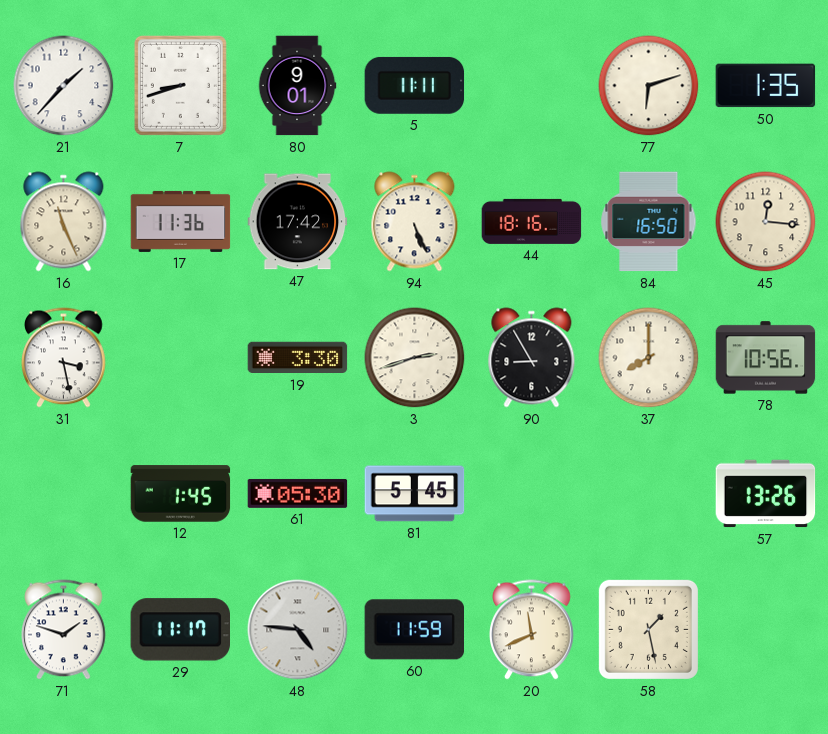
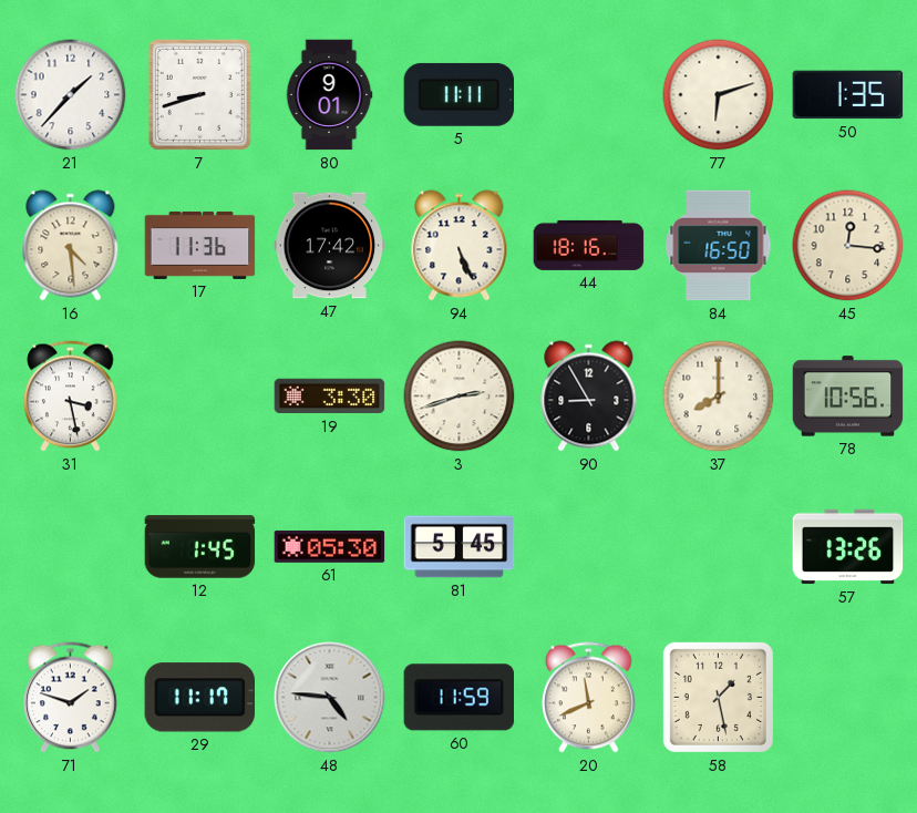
16: 11:26 -> 4:29 (71, 246)
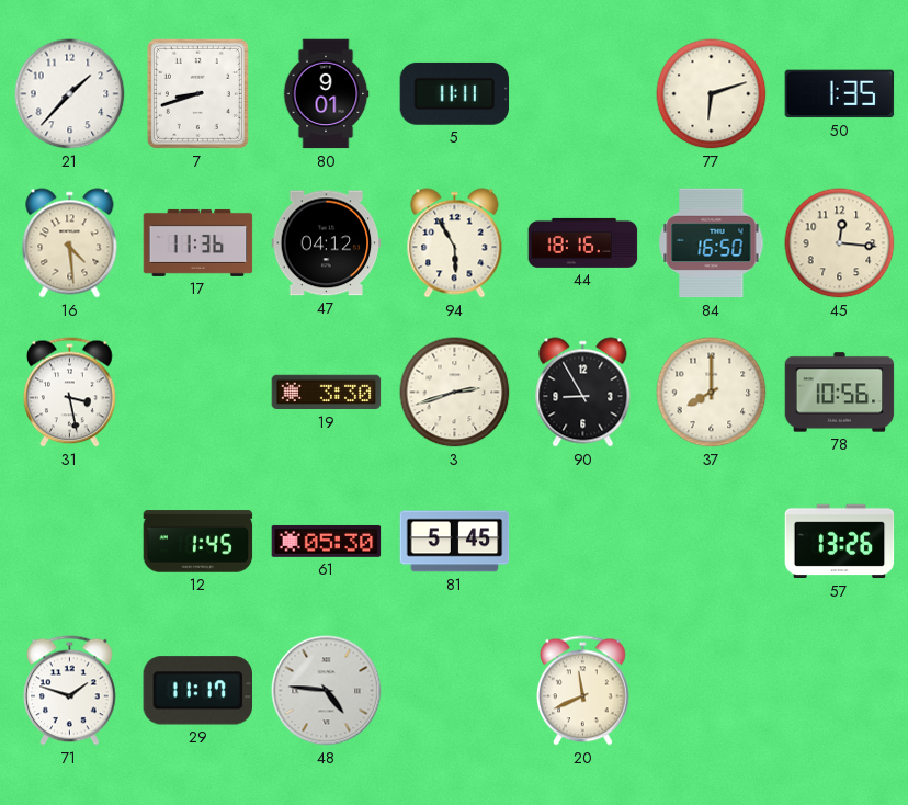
47: 17:42 -> 04:12 (327, 243)
94: 5:26 -> 5:55 (455, 243)
60: 11:59 -> none (458, 698)
58: 1:28 -> none (718, 697)
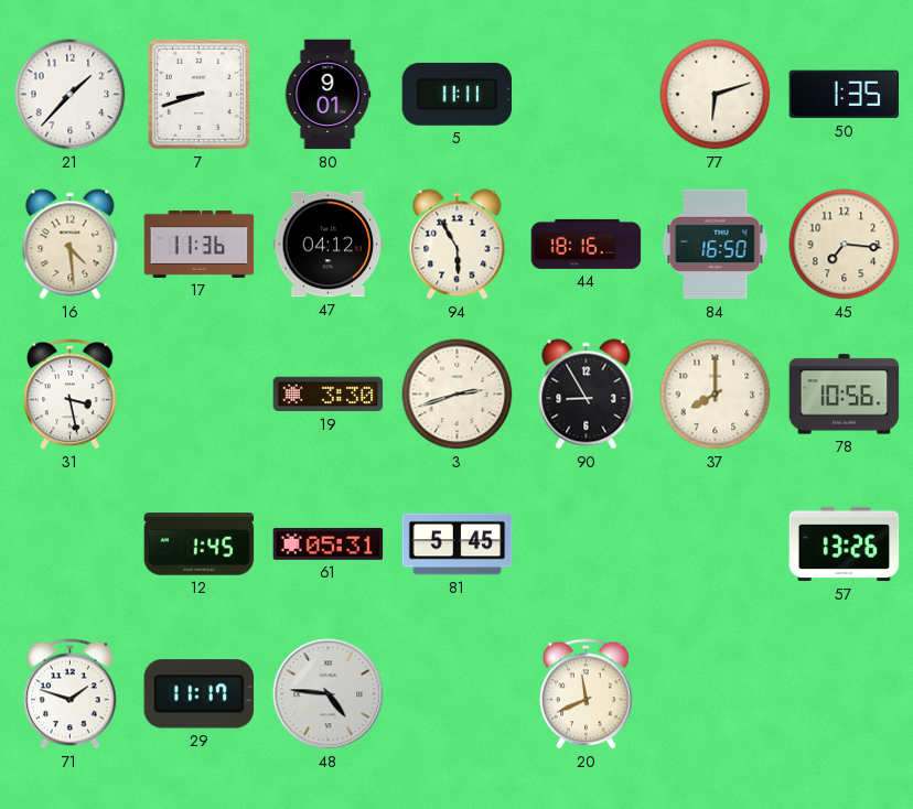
45: 12:16 -> 7:16 (845, 245)
61: 05:30 -> 05:31 (329, 543)
